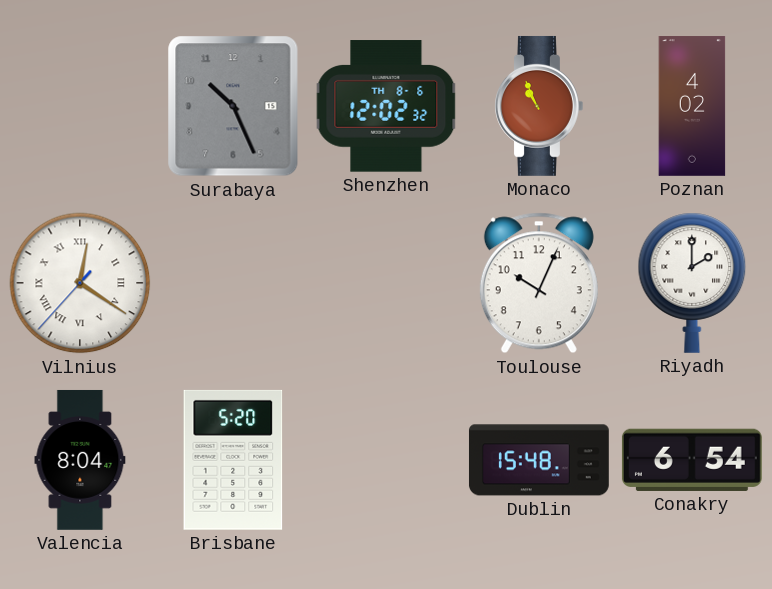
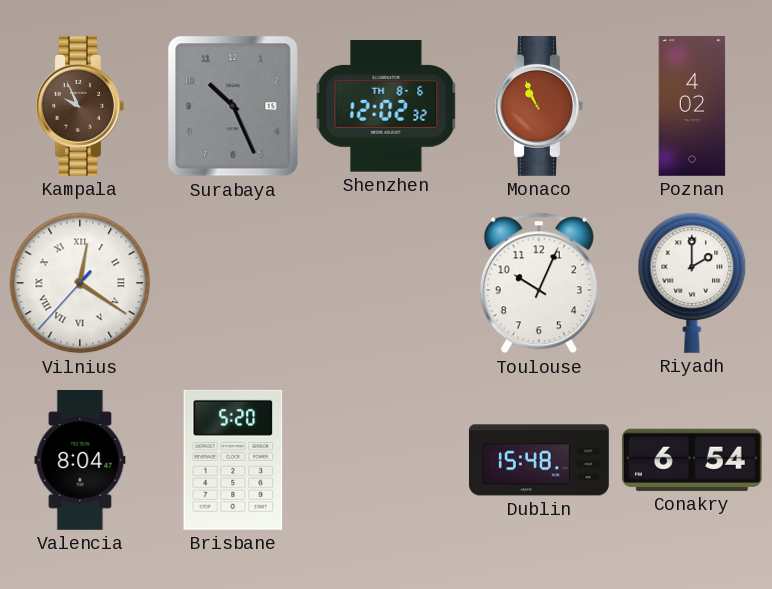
Kampala: none -> 9:56 (80, 106)
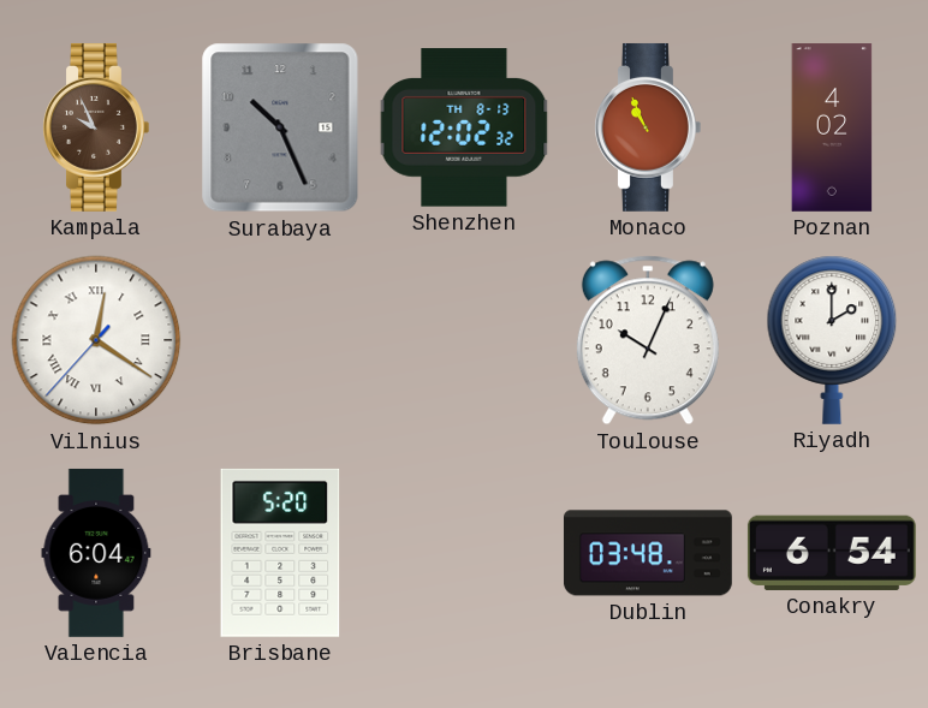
Shenzhen date: TH 8-6 -> TH 8-13 (464, 127)
Valencia: 8:04 -> 6:04 (96, 553)
Dublin: 15:48 -> 03:48 (648, 553)
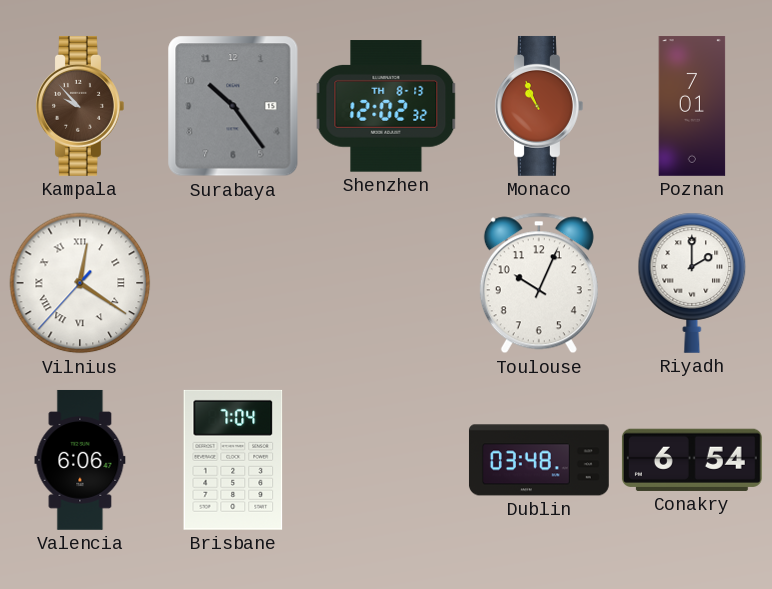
Kampala: 9:56 -> 9:53 (80, 106)
Surabaya: 10:26 -> 10:24 (233, 106)
Poznan: 4:02 -> 7:01 (692, 107)
Valencia: 6:04 -> 6:06 (80, 460)
Brisbane: 5:20 -> 7:04 (233, 460)
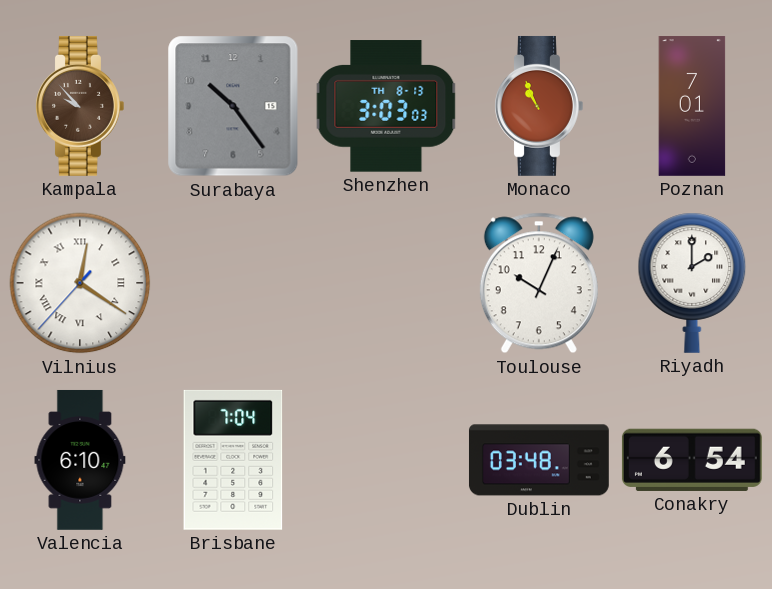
Shenzhen: 12:02 -> 3:03 (386, 106)
Valencia: 6:06 -> 6:10 (80, 460)
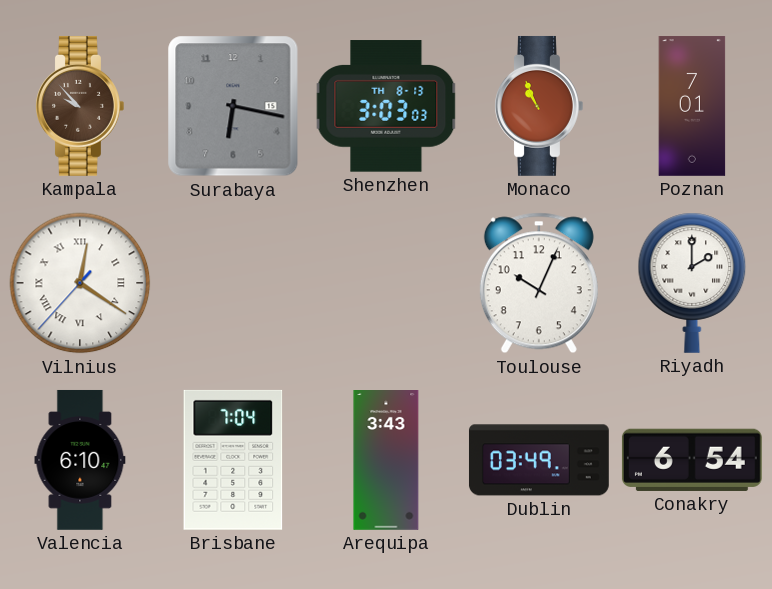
Surabaya: 10:24 -> 6:17 (233, 106)
Arequipa: none -> 3:43 (386, 461)
Dublin: 03:48 -> 03:49 (539, 460)
